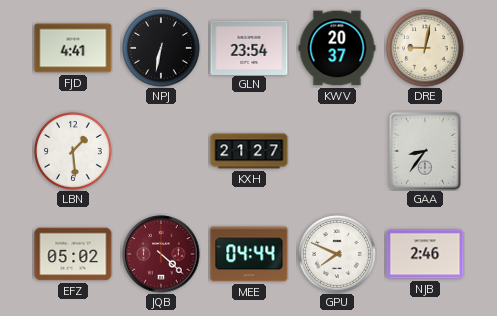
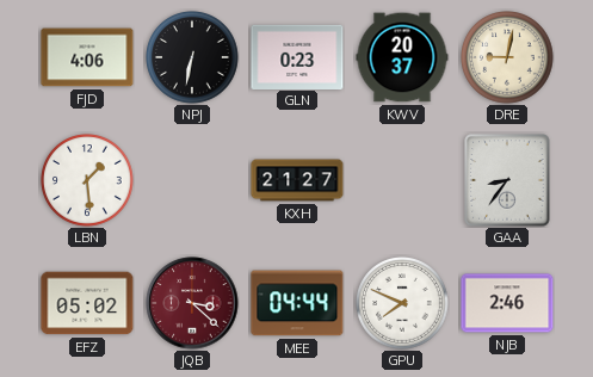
FJD: 4:41 -> 4:06 (87, 57)
GLN: 23:54 -> 0:23 (297, 56)
JQB: 4:22 -> 3:22 (192, 303)
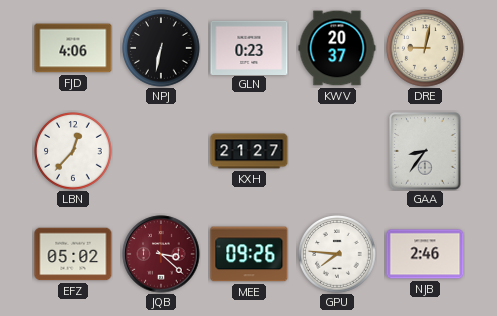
LBN: 1:29 -> 12:37 (73, 151)
MEE: 04:44 -> 09:26 (249, 254)
GPU: 7:49 -> 7:46 (337, 254)
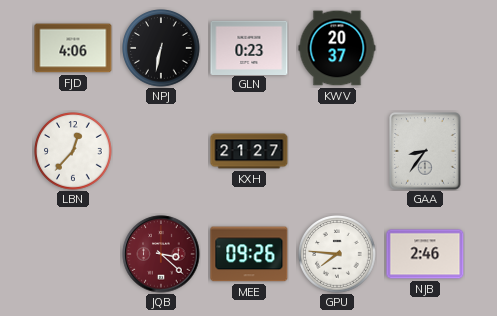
DRE: 9:02 -> none (425, 48)
EFZ: 05:02 -> none (73, 254)
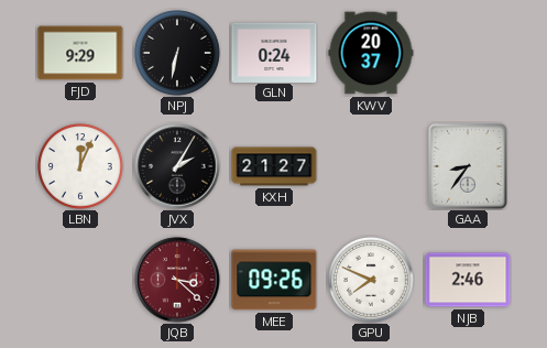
FJD: 4:06 -> 9:29 (80, 53)
GLN: 0:23 -> 0:24 (274, 52)
LBN: 12:37 -> 12:04 (80, 166)
JVX: none -> 2:05 (177, 166)
GPU: 7:46 -> 7:49 (371, 280)
